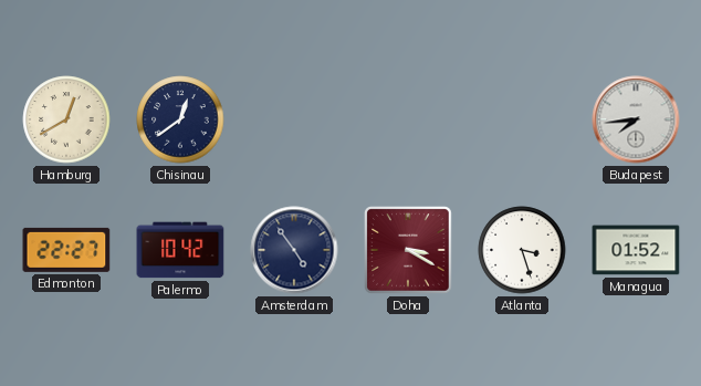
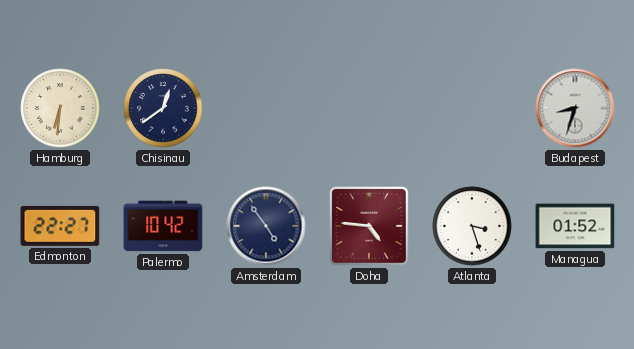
Hamburg: 12:40 -> 6:31 (60, 108)
Budapest: 7:44 -> 8:33 (575, 108)
Doha: 3:20 -> 4:46 (370, 227)
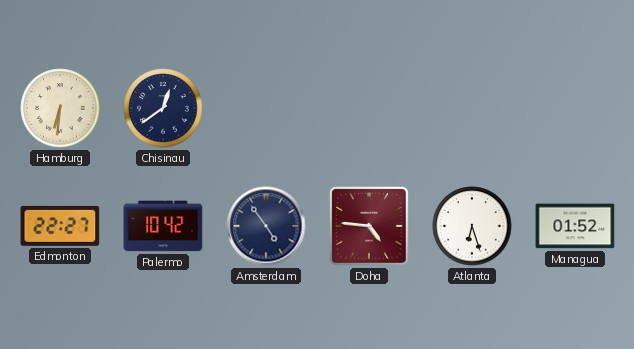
Budapest: 8:33 -> none (575, 108)
Atlanta: 3:27 -> 6:27 (472, 226)
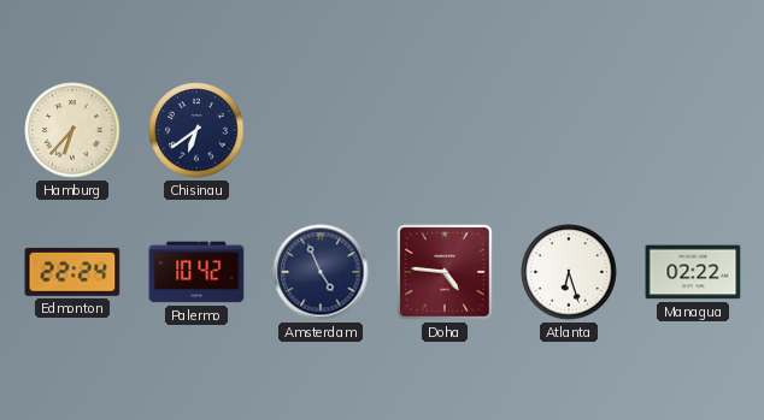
Hamburg: 6:31 -> 6:37 (72, 130)
Chisinau: 12:39 -> 6:39 (196, 130)
Edmonton: 22:27 -> 22:24 (72, 272)
Amsterdam: 4:54 -> 4:56 (321, 272)
Managua: 01:52 -> 02:22 (693, 272)
